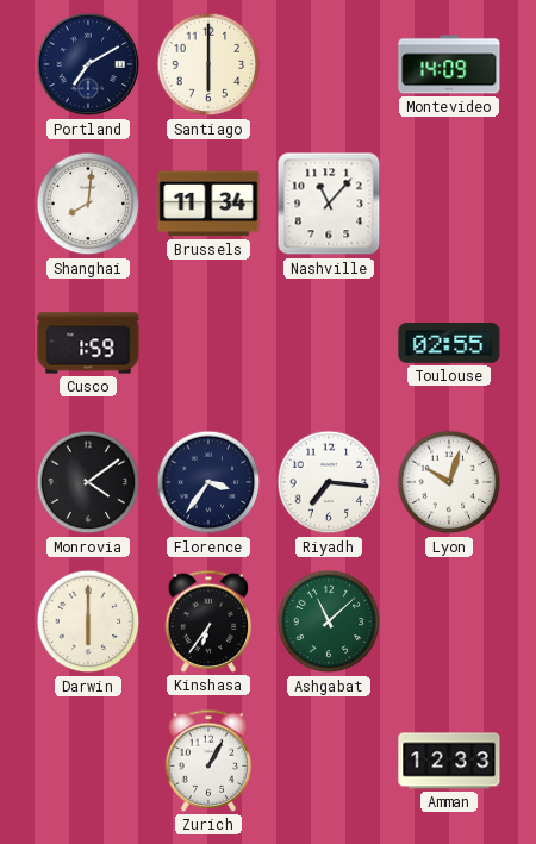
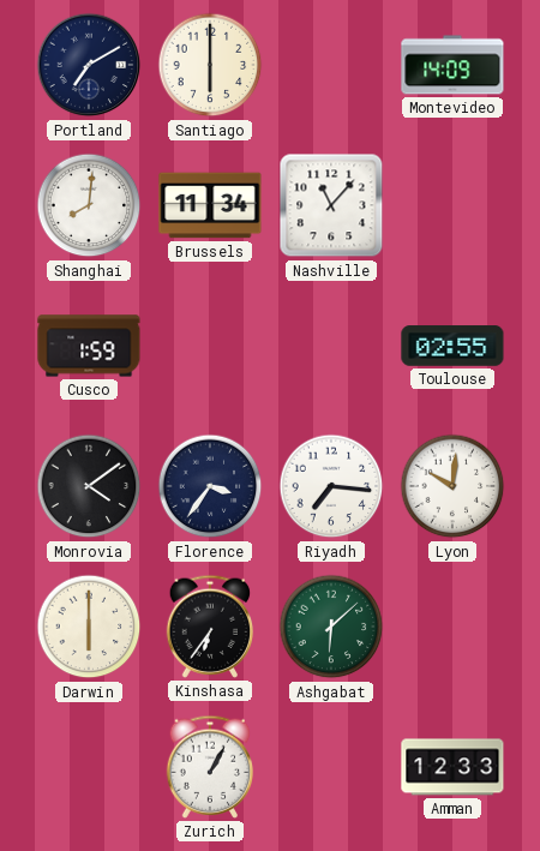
Lyon: 10:03 -> 10:01 (452, 486)
Ashgabat: 11:08 -> 6:08 (331, 627)
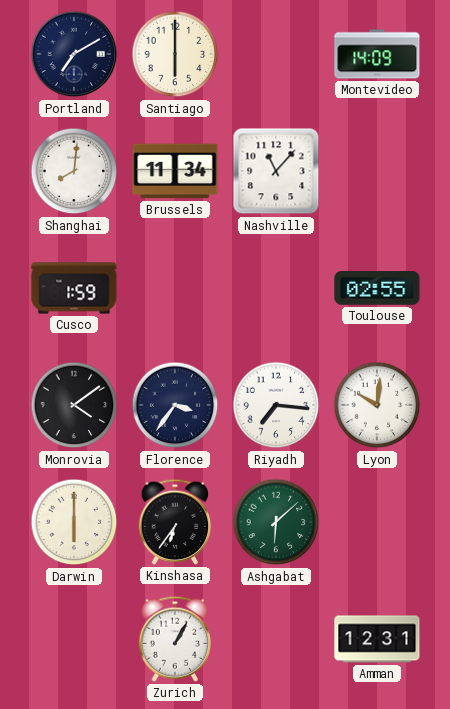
Amman: 12:33 -> 12:31 (377, 639)
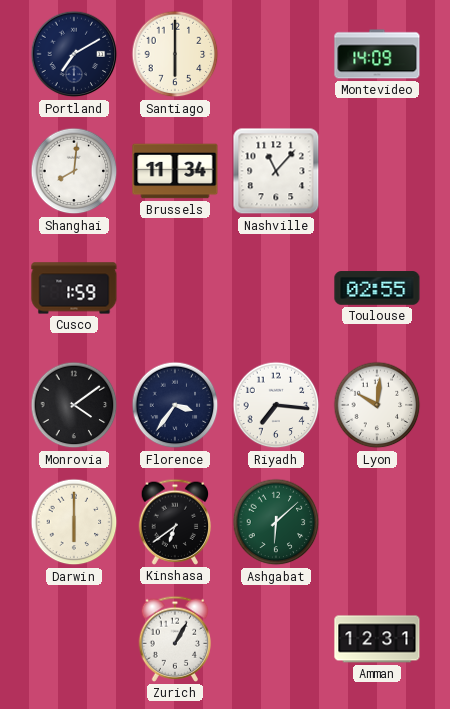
Kinshasa: 6:36 -> 6:39 (175, 522)
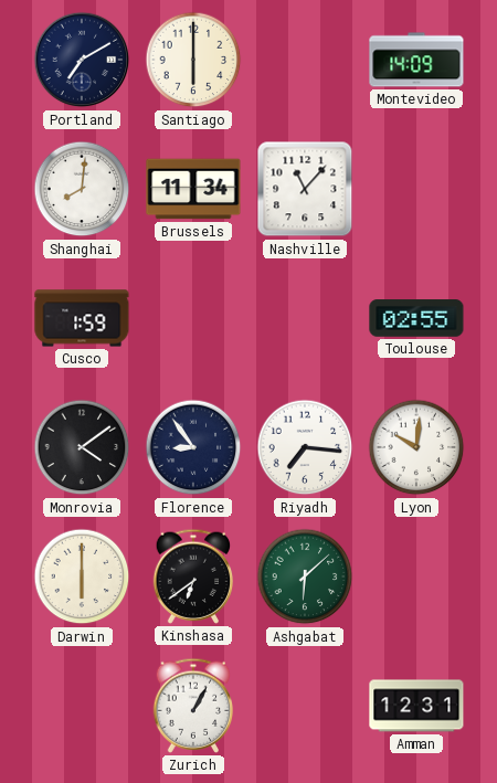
Florence: 3:36 -> 8:54 (193, 447)
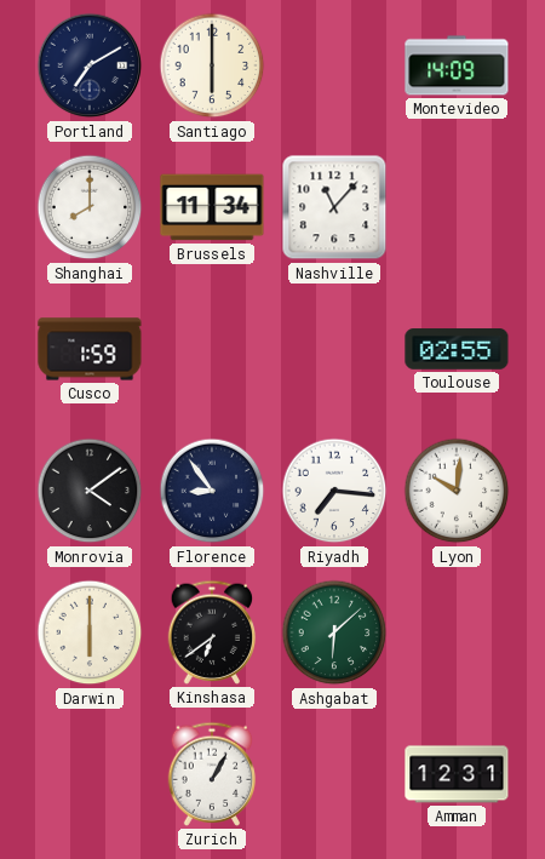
Shanghai: 8:01 -> 8:00 (90, 207)
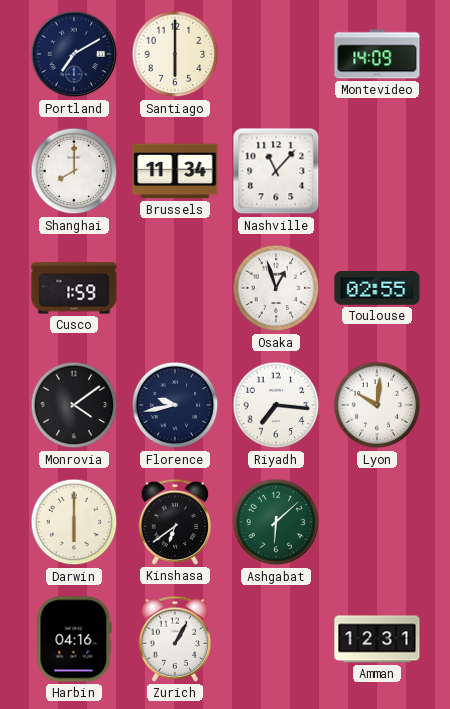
Osaka: none -> 12:57 (276, 288)
Florence: 8:54 -> 9:43 (175, 405)
Harbin: none -> 04:16 (74, 639)
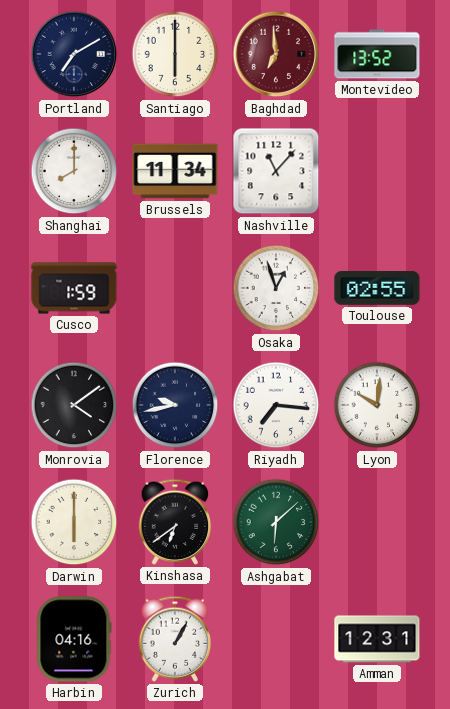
Baghdad: none -> 6:59 (276, 54)
Montevideo: 14:09 -> 13:52 (377, 54)
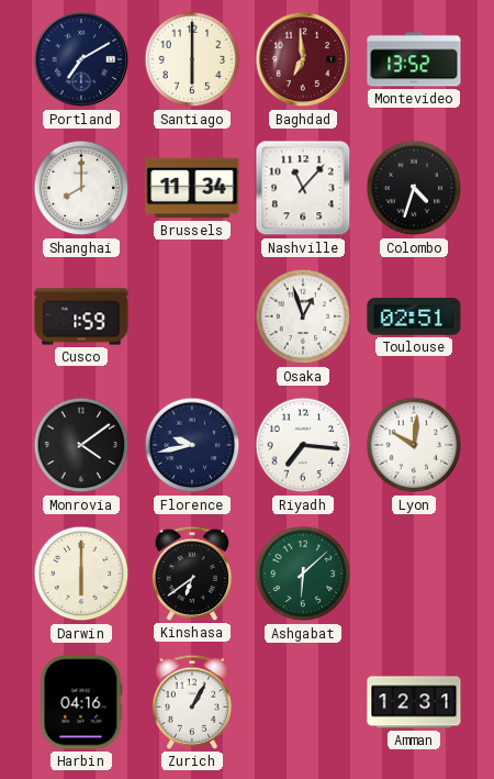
Colombo: none -> 4:33 (414, 188)
Toulouse: 02:55 -> 02:51 (414, 316)
